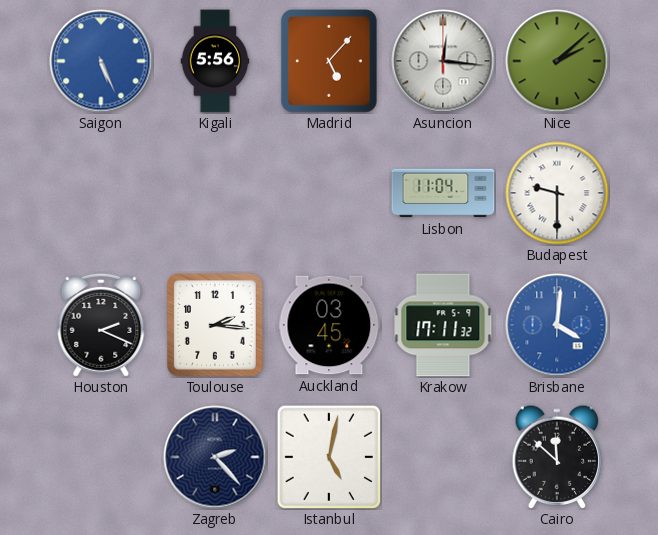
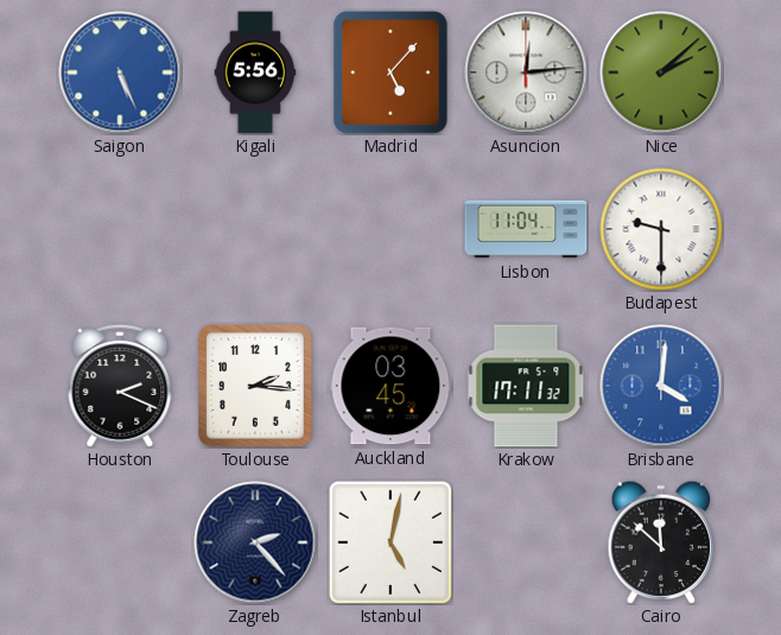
Asuncion: 12:16 -> 12:14 (526, 72)
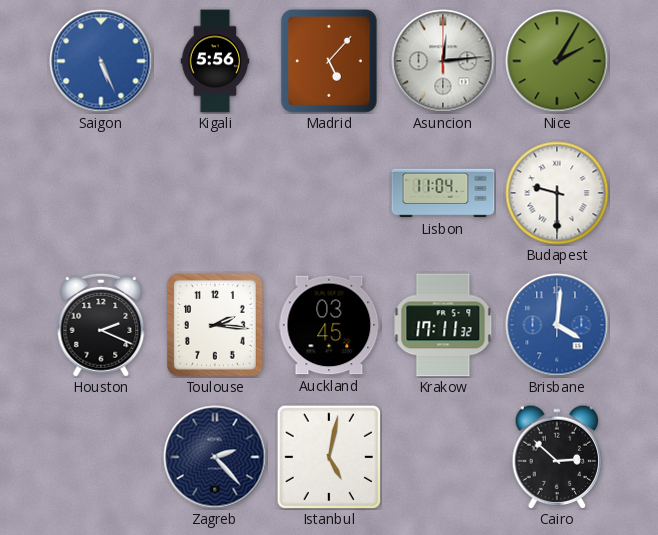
Nice: 2:08 -> 2:05 (557, 61)
Cairo: 11:52 -> 2:52 (557, 456)
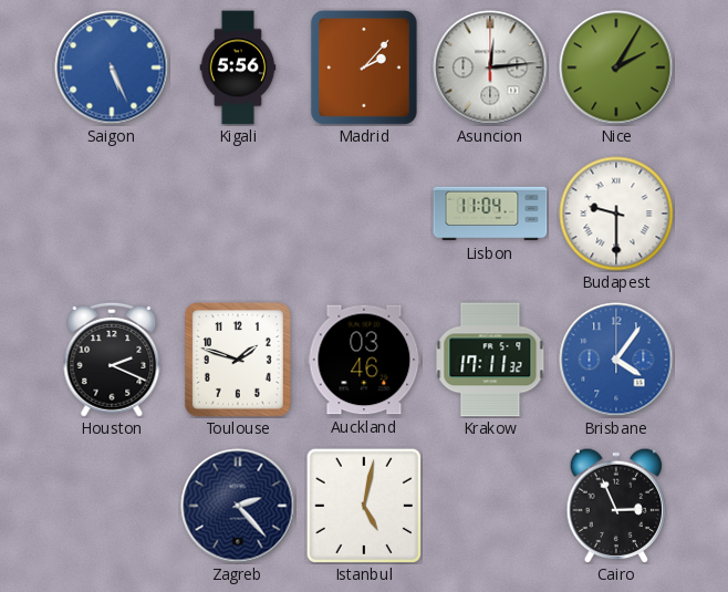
Madrid: 5:07 -> 2:07 (364, 67)
Toulouse: 2:16 -> 1:48 (238, 360)
Auckland: 03:45 -> 03:46 (364, 360)
Brisbane: 4:01 -> 4:06 (616, 360)
Cairo: 2:52 -> 2:56 (616, 505)
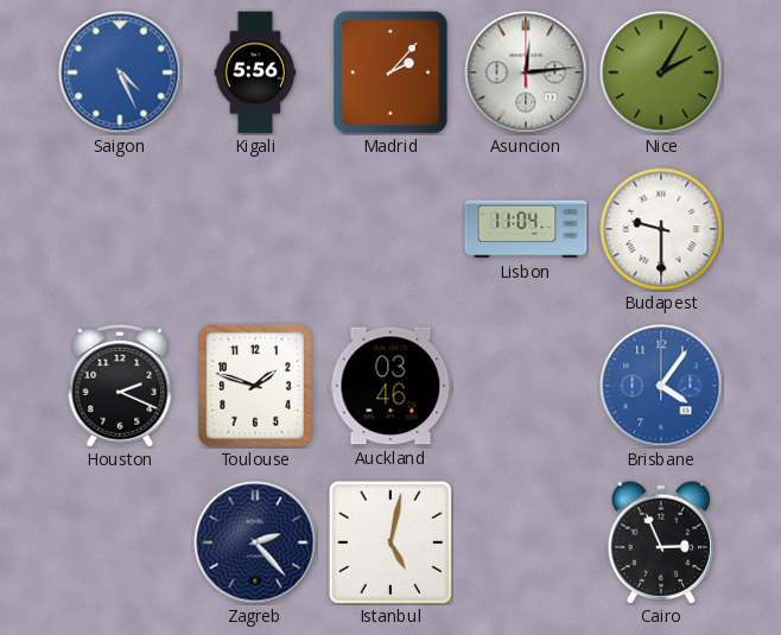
Saigon: 5:26 -> 4:26 (120, 72)
Krakow: 17:11 -> none (490, 360)
